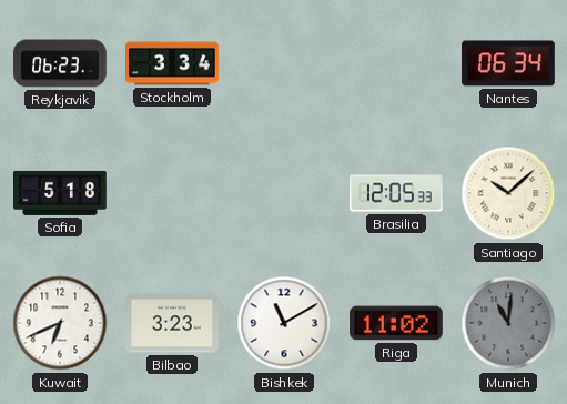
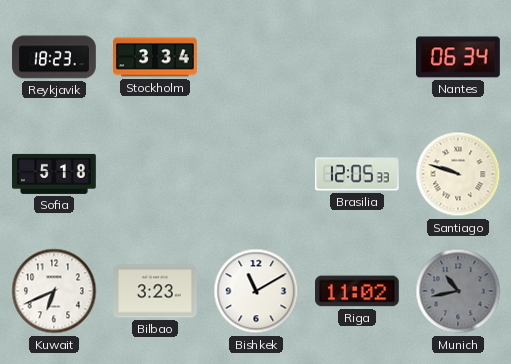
Reykjavik: 06:23 -> 18:23 (54, 57)
Santiago: 10:08 -> 9:48 (458, 174)
Munich: 11:01 -> 10:43 (458, 291)
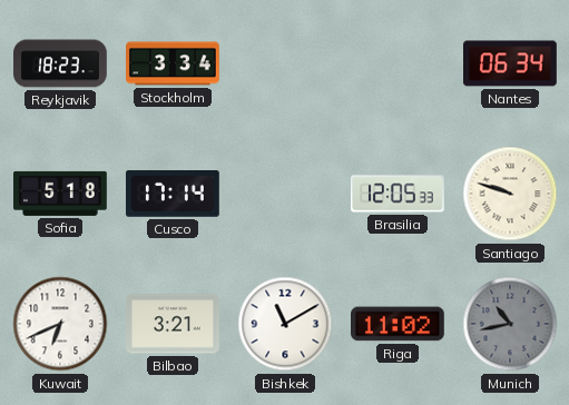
Cusco: none -> 17:14 (174, 195)
Bilbao: 3:23 -> 3:21 (174, 324)
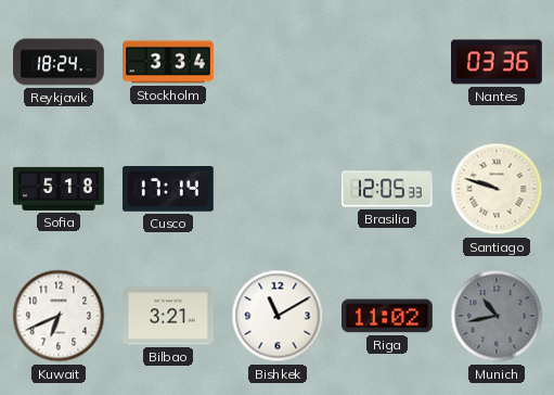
Reykjavik: 18:23 -> 18:24 (59, 62)
Nantes: 06:34 -> 03:36 (498, 62)
